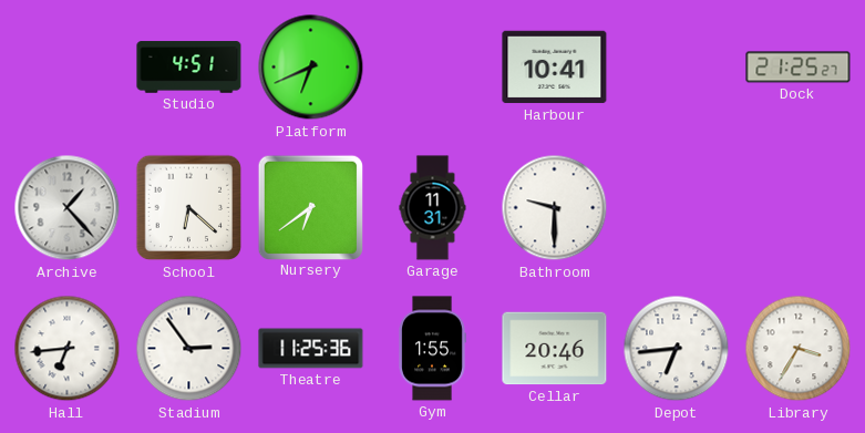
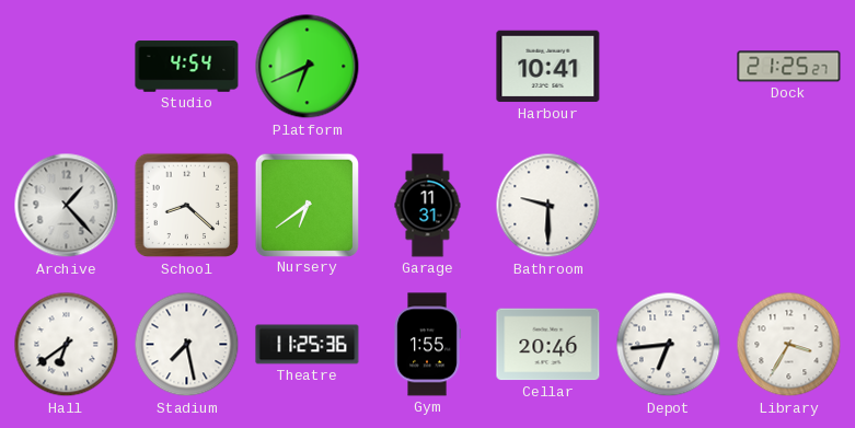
Studio: 4:51 -> 4:54 (187, 67)
School: 6:22 -> 8:22 (187, 206)
Hall: 6:44 -> 6:39 (67, 345)
Stadium: 2:54 -> 7:28 (187, 345)
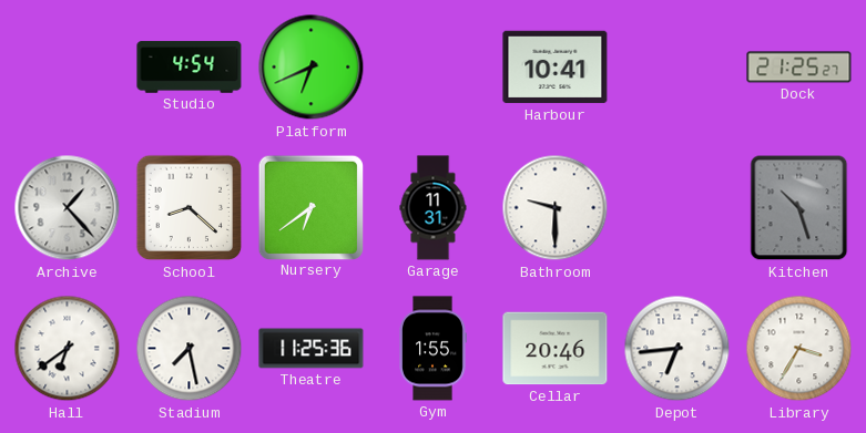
Kitchen: none -> 10:27 (799, 208)
